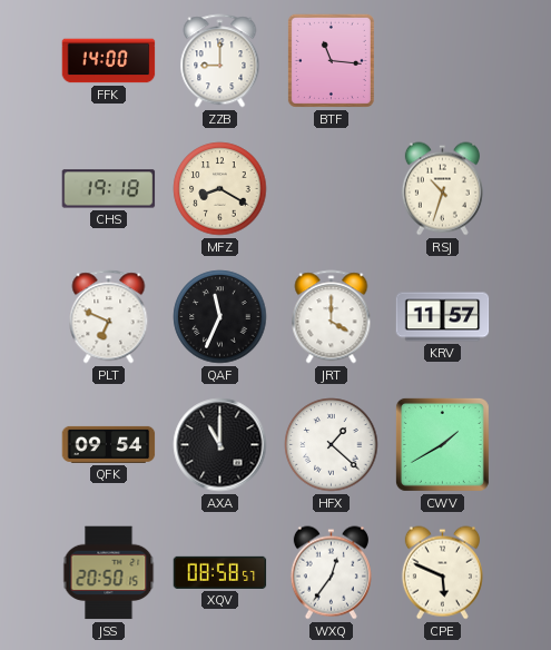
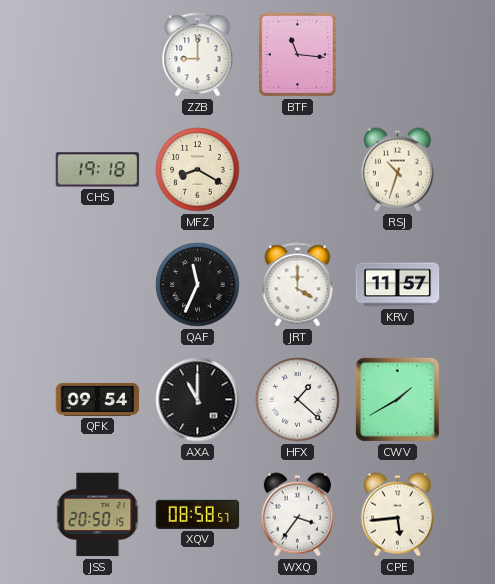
FFK: 14:00 -> none (109, 61)
PLT: 6:49 -> none (109, 317)
WXQ: 12:36 -> 3:36 (297, 515)
CPE: 5:49 -> 5:44 (397, 515)
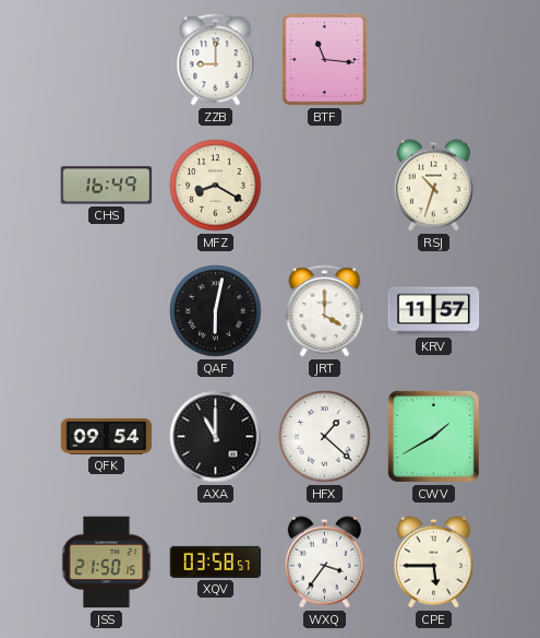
CHS: 19:18 -> 16:49 (107, 186)
QAF: 11:34 -> 6:02 (216, 311)
JSS: 20:50 -> 21:50 (107, 563)
XQV: 08:58 -> 03:58 (216, 562)
CPE: 5:44 -> 5:45 (433, 563)
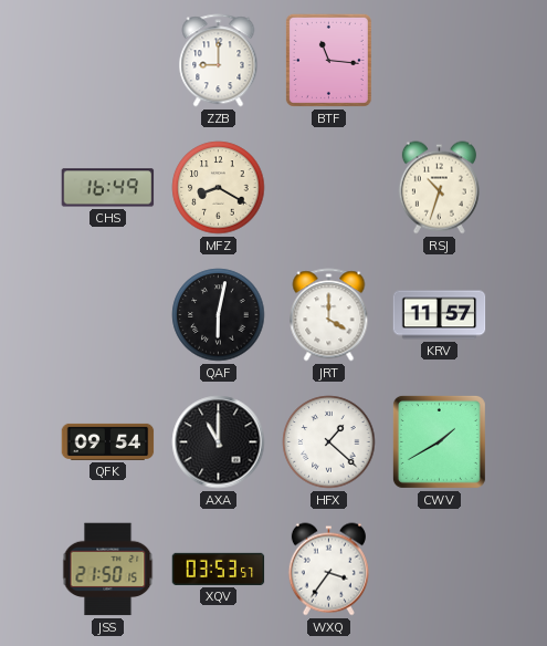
XQV: 03:58 -> 03:53 (219, 569)
CPE: 5:45 -> none (433, 563)
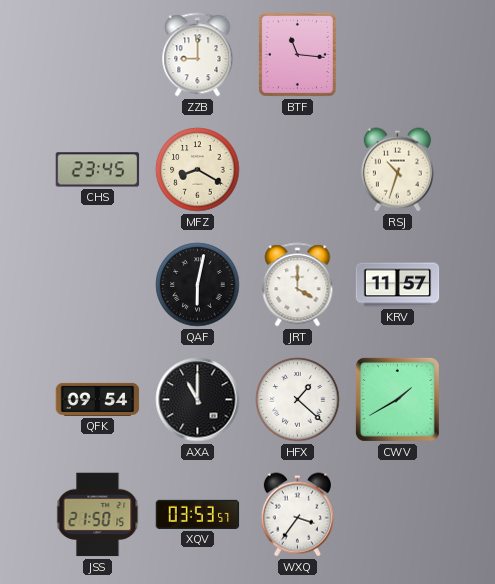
CHS: 16:49 -> 23:45 (98, 170)
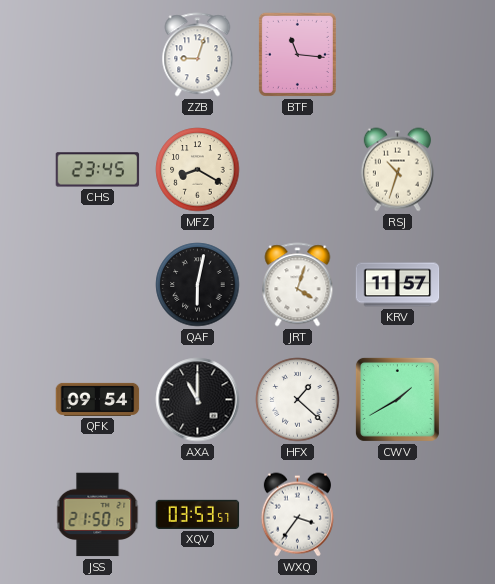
ZZB: 9:00 -> 9:03 (198, 55)
JRT: 4:00 -> 4:03 (298, 285)
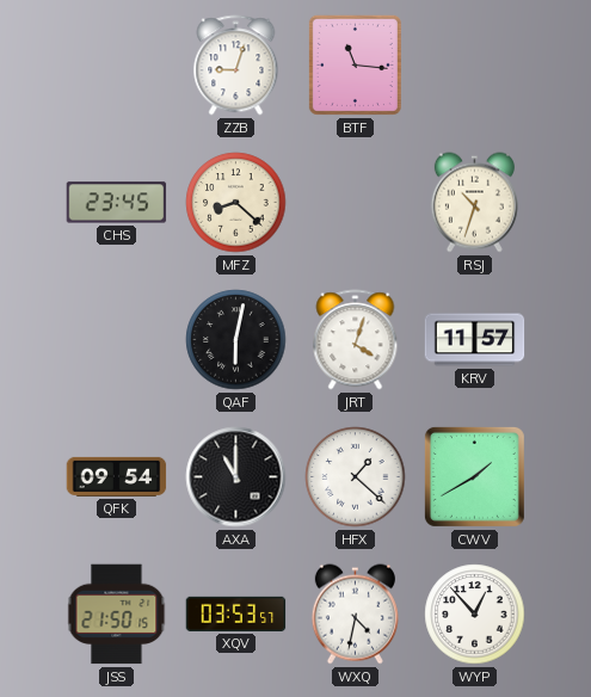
MFZ: 8:20 -> 8:22 (236, 203)
WXQ: 3:36 -> 4:32 (355, 615)
WYP: none -> 12:53 (475, 615)
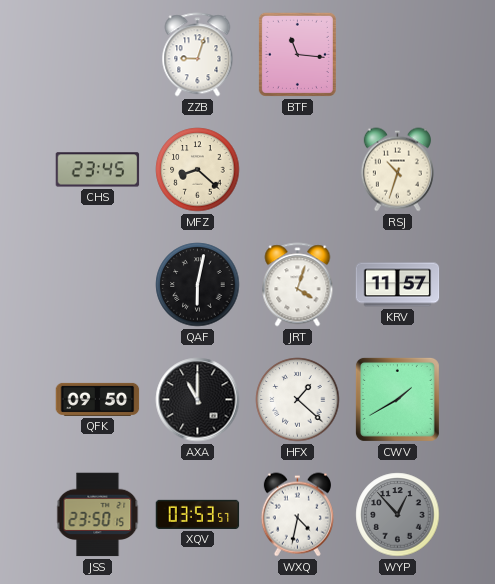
QFK: 09:54 -> 09:50 (98, 399)
JSS: 21:50 -> 23:50 (98, 515)
WYP dial: white -> grey (398, 515)
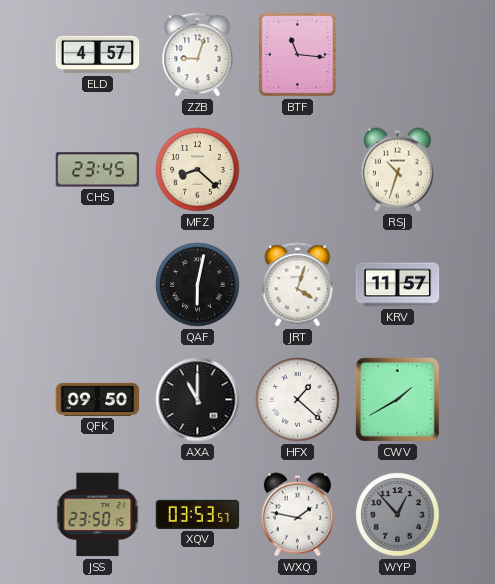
ELD: none -> 4:57 (98, 55)
WXQ: 4:32 -> 1:47 (297, 515)
